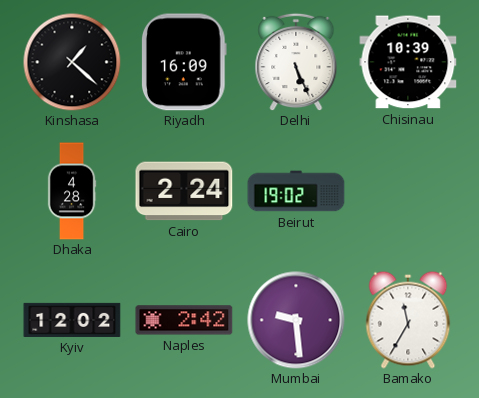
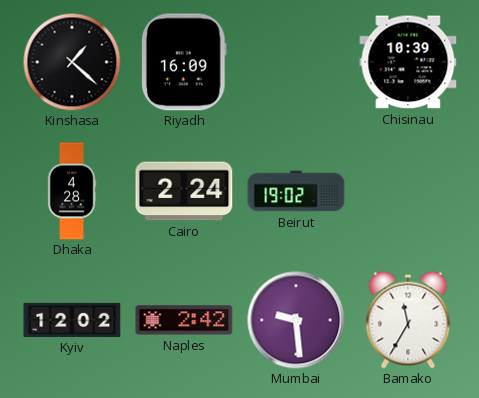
Delhi: 5:26 -> none (296, 62)
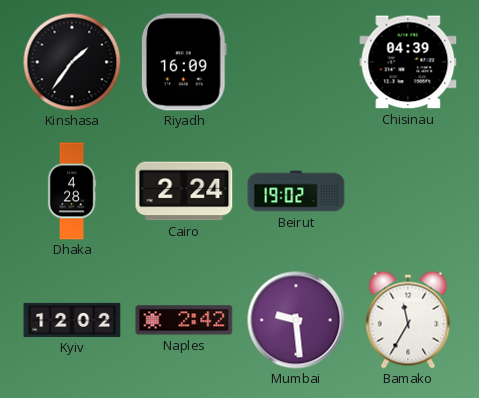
Kinshasa: 1:22 -> 1:36 (72, 62)
Chisinau: 10:39 -> 04:39 (408, 62)
